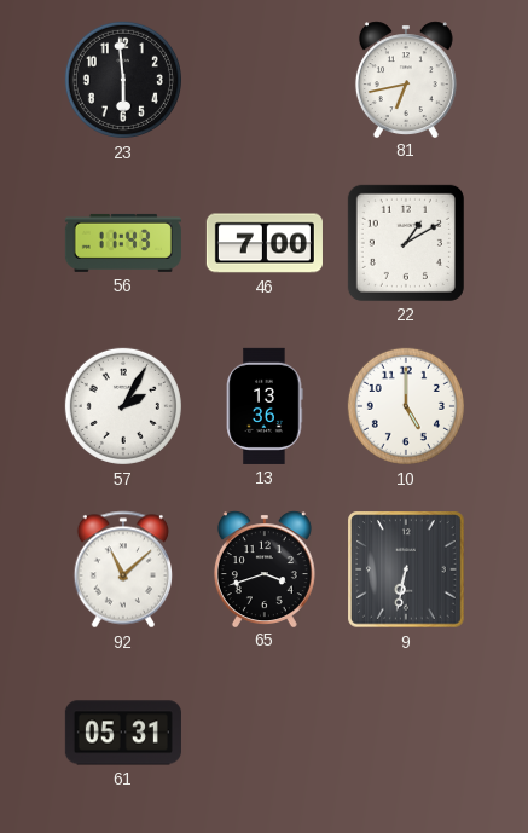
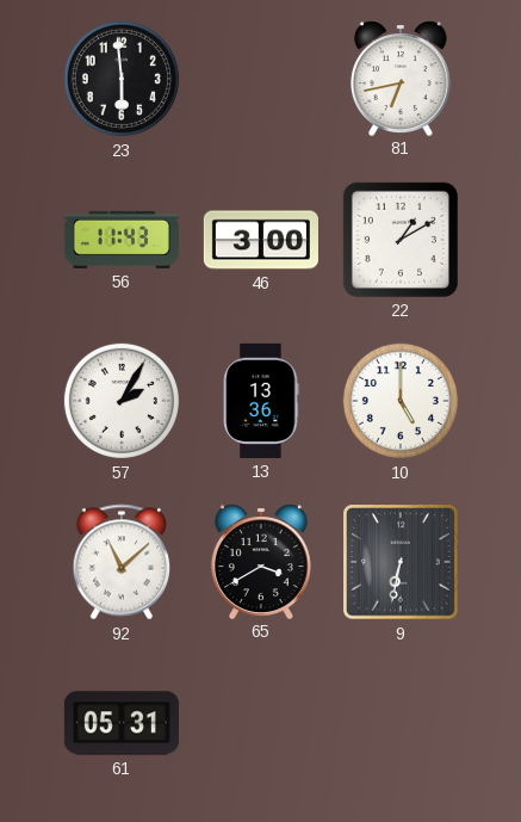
46: 7:00 -> 3:00 (261, 240)
65: 3:42 -> 3:40 (261, 561)
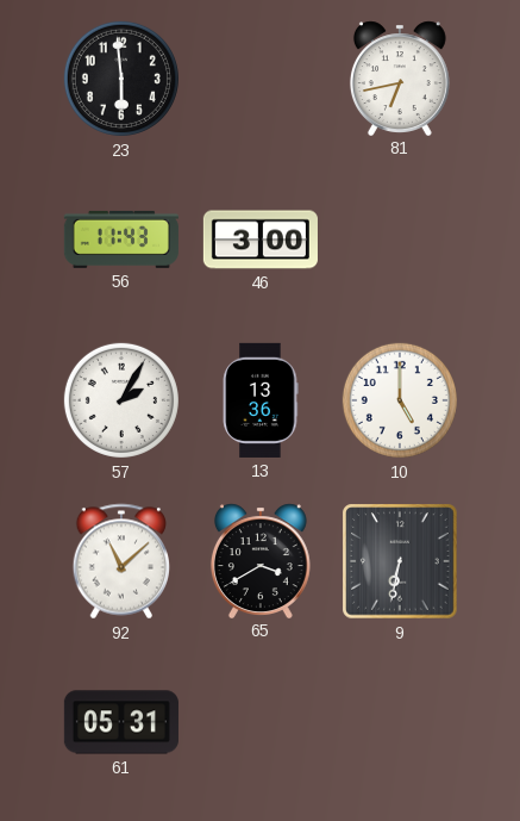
22: 1:10 -> none (401, 240)
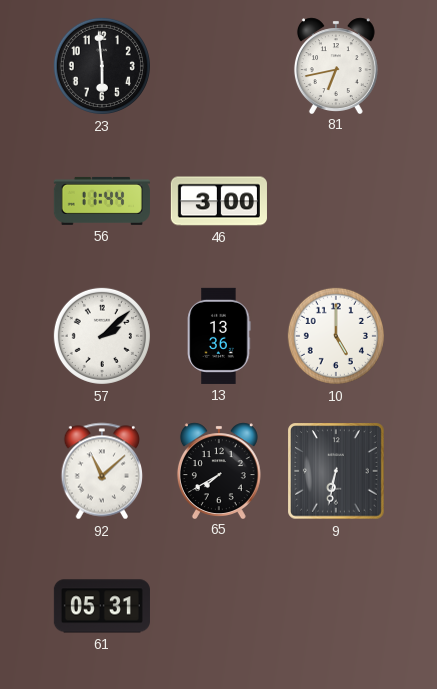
56: 11:43 -> 11:44 (102, 201)
57: 2:05 -> 2:08 (102, 336)
65: 3:40 -> 7:40 (219, 470)
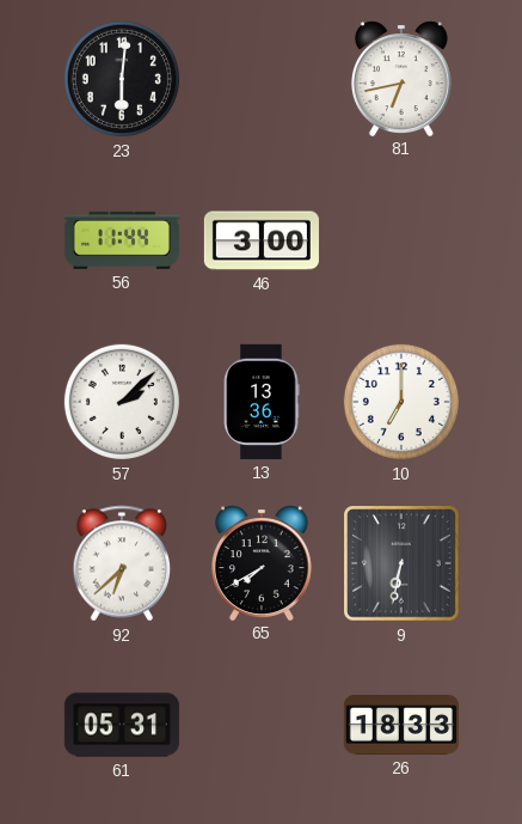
23: 5:59 -> 6:01 (122, 79)
10: 5:00 -> 7:00 (401, 402)
92: 11:08 -> 6:38 (122, 563)
26: none -> 18:33 (401, 726)
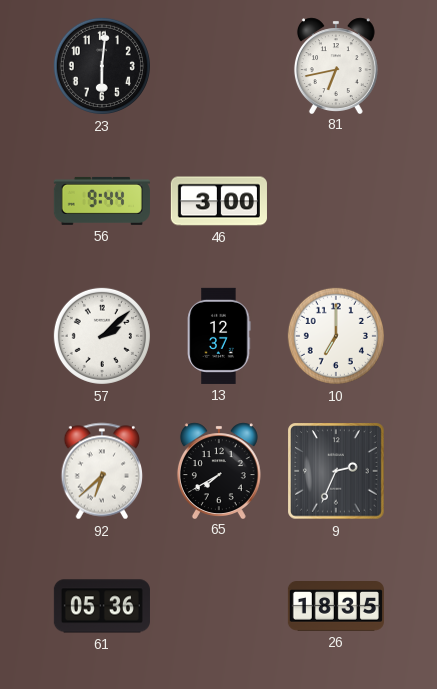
56: 11:44 -> 9:44 (102, 201)
13: 13:36 -> 12:37 (219, 336)
9: 6:32 -> 2:34 (336, 471)
61: 05:31 -> 05:36 (102, 606)
26: 18:33 -> 18:35 (336, 607)
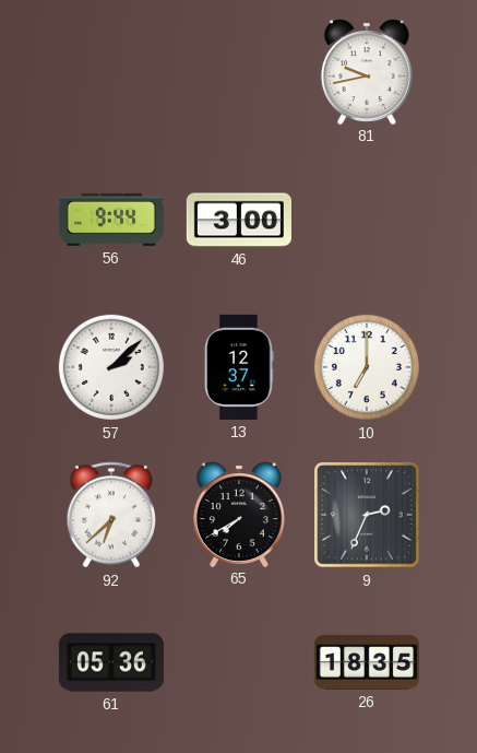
23: 6:01 -> none (102, 66)
81: 6:43 -> 9:43 (367, 71)
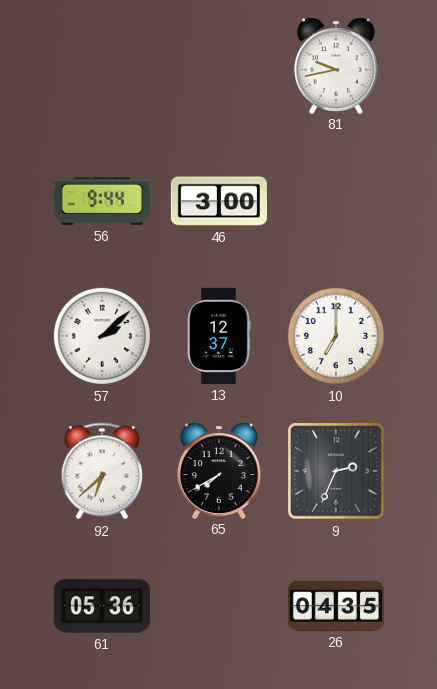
26: 18:35 -> 04:35 (336, 607)
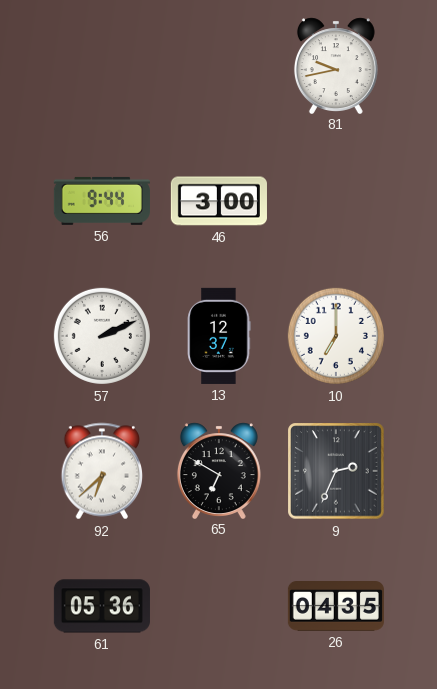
57: 2:08 -> 2:11 (102, 336)
65: 7:40 -> 6:50 (219, 470)
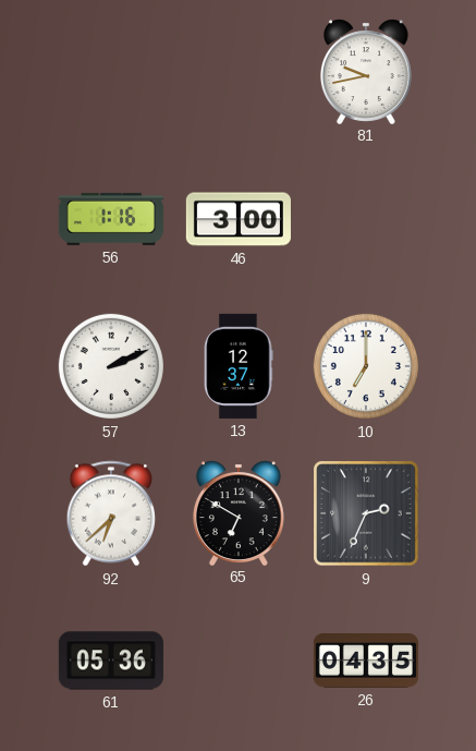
56: 9:44 -> 1:16 (111, 219)
